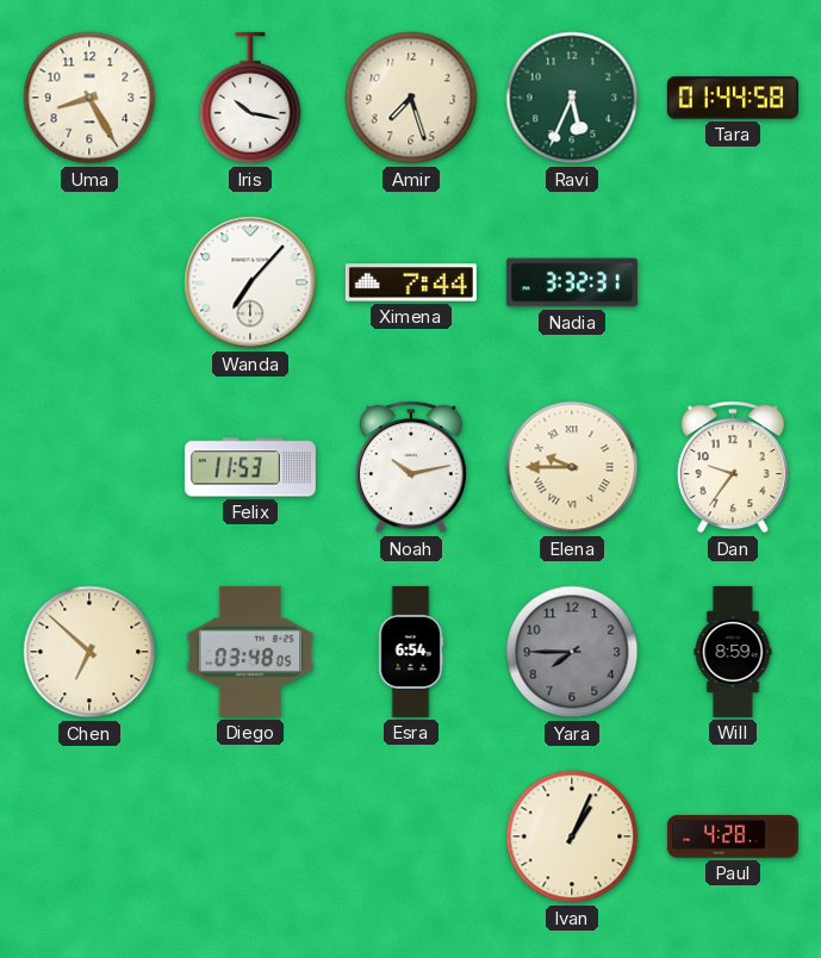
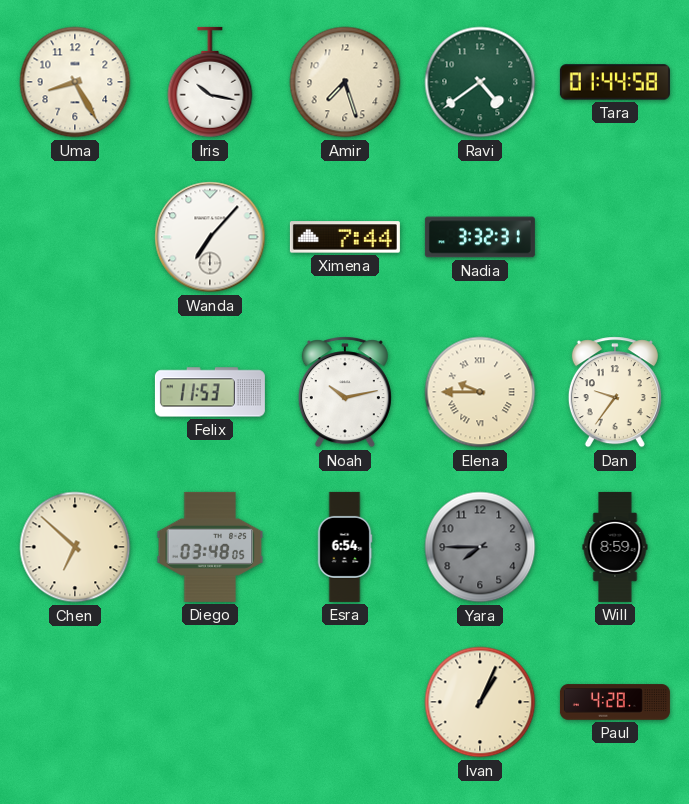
Ravi: 5:34 -> 4:39 (480, 82)
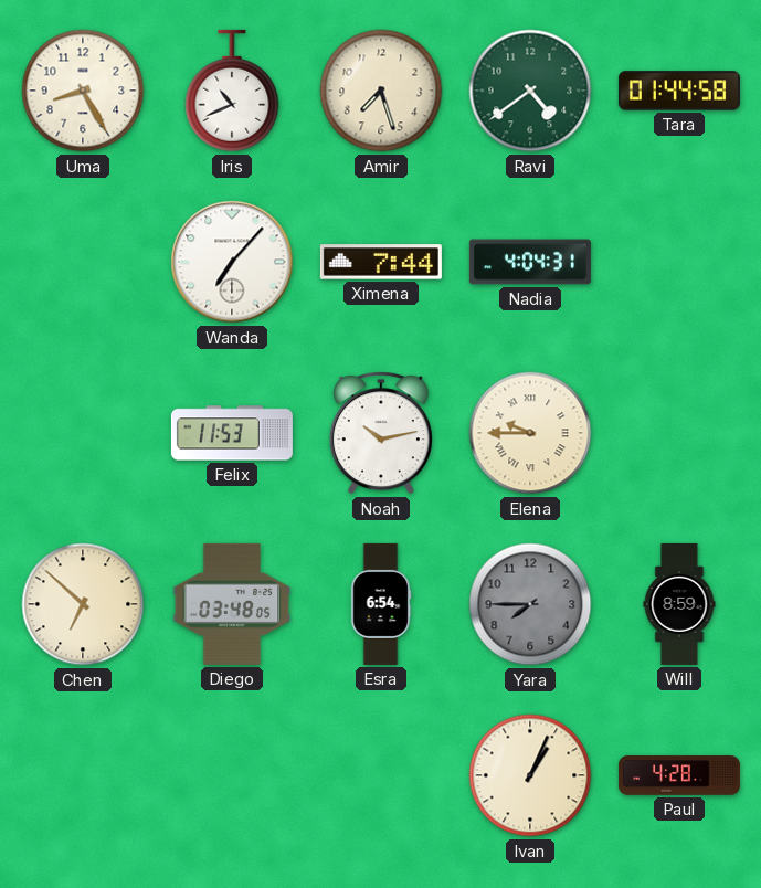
Iris: 10:17 -> 10:41 (232, 91)
Nadia: 3:32 -> 4:04 (530, 262)
Dan: 9:36 -> none (615, 392)
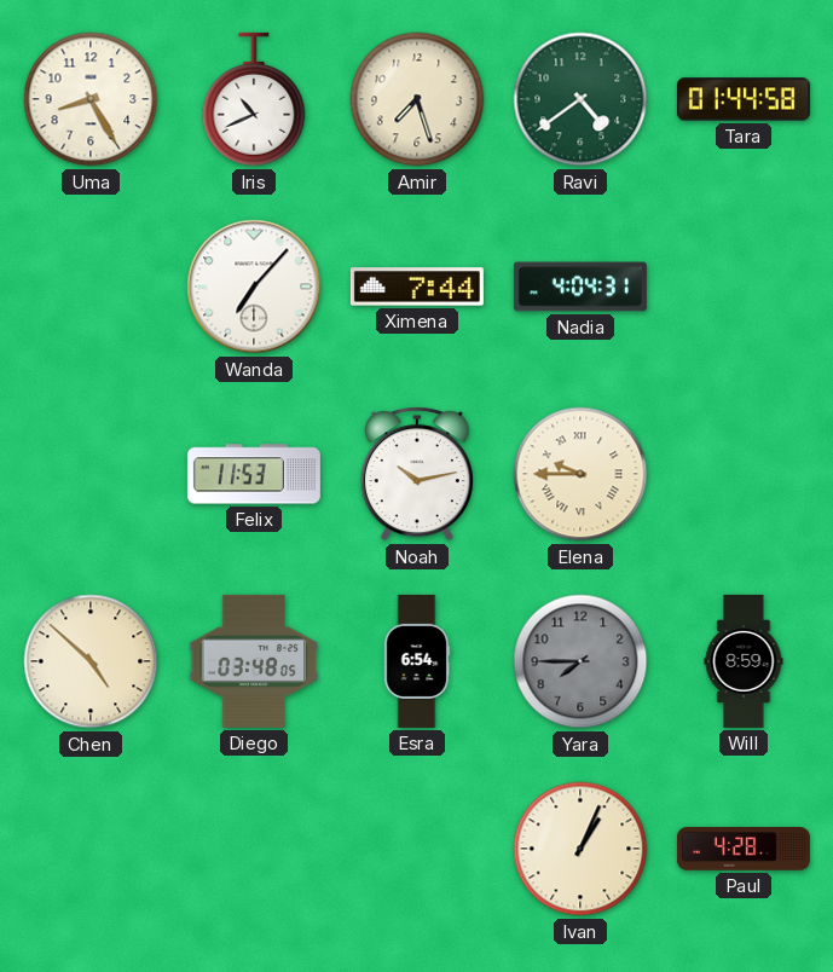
Chen: 6:52 -> 4:52 (91, 661)
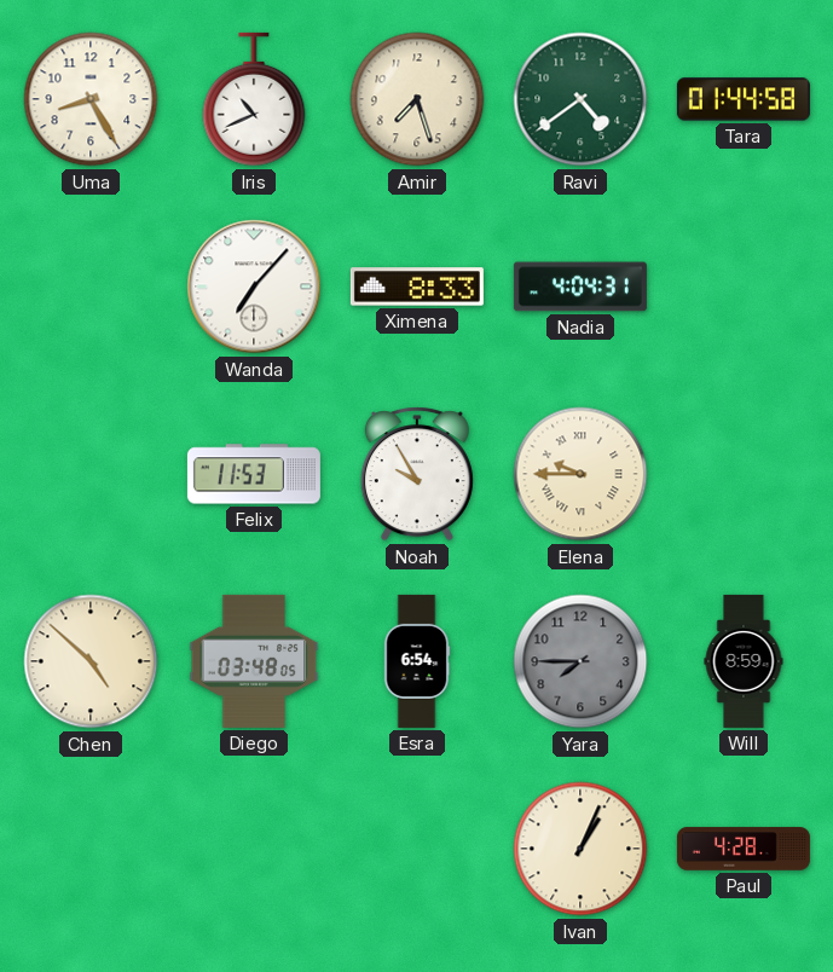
Ximena: 7:44 -> 8:33 (417, 287)
Noah: 10:13 -> 9:55 (417, 474)
